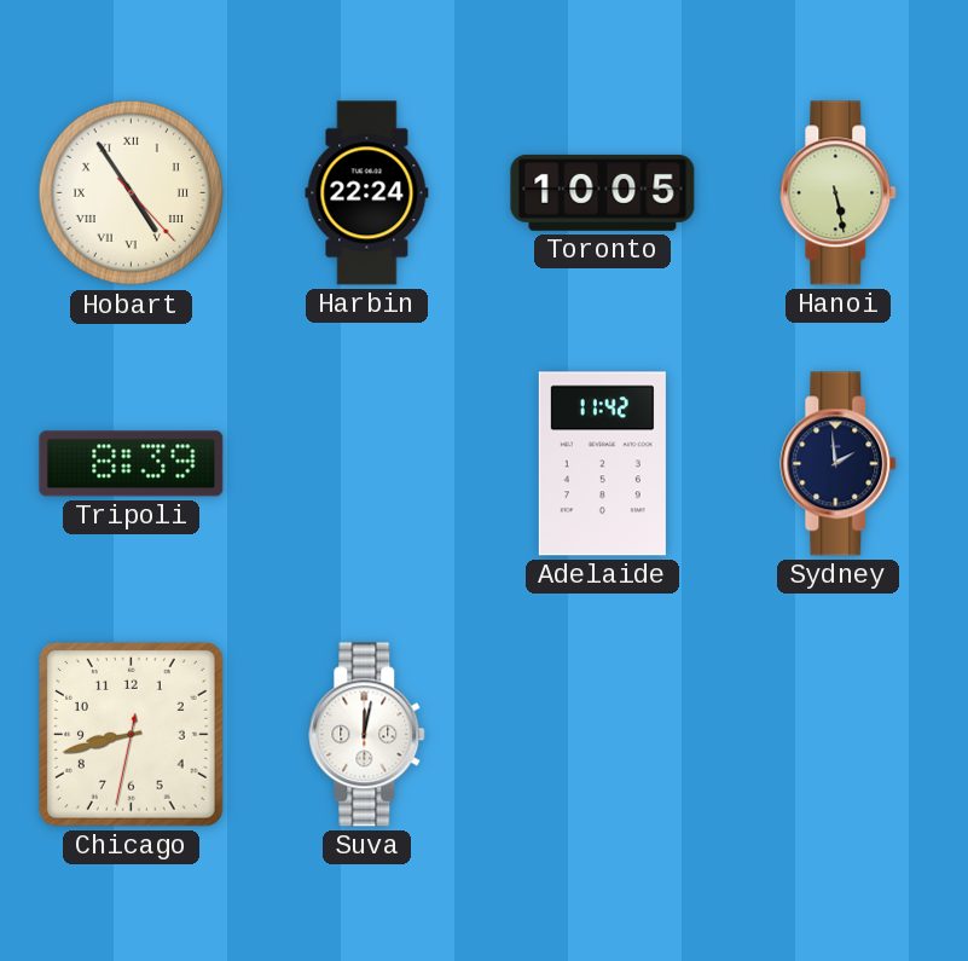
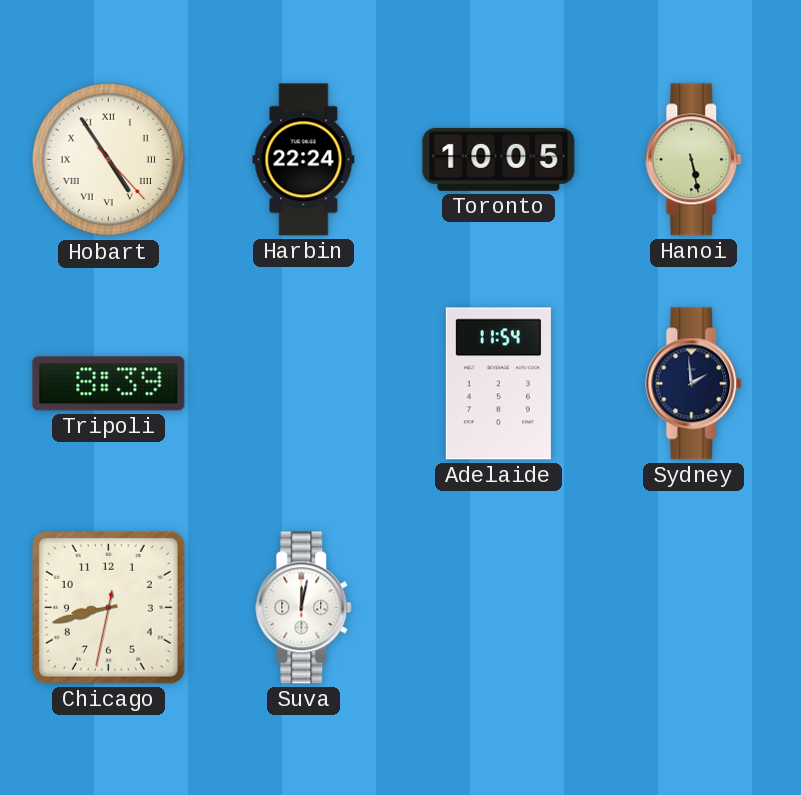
Adelaide: 11:42 -> 11:54 (498, 384)
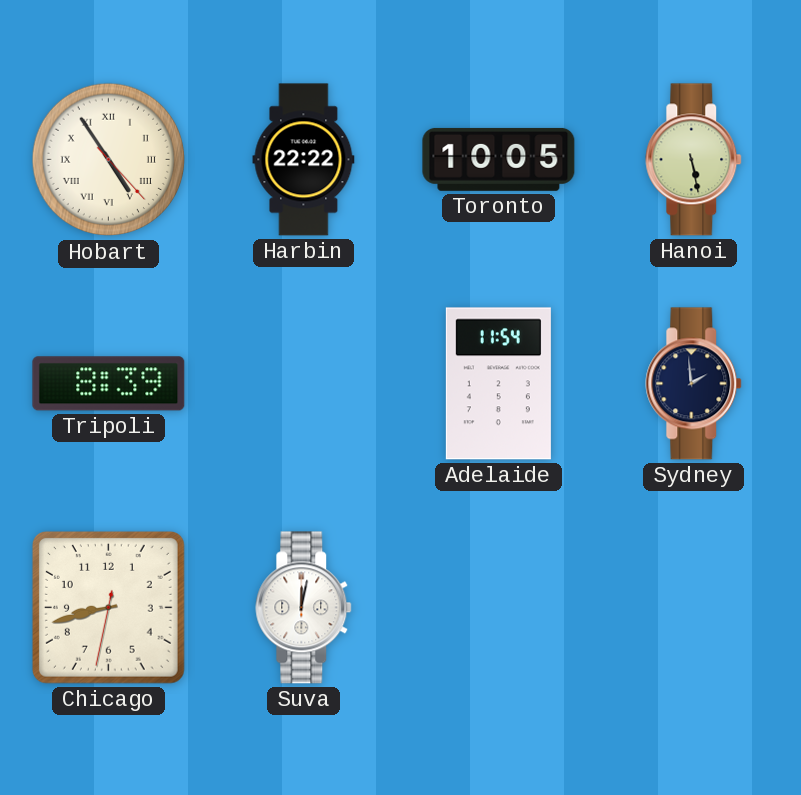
Harbin: 22:24 -> 22:22 (304, 160)
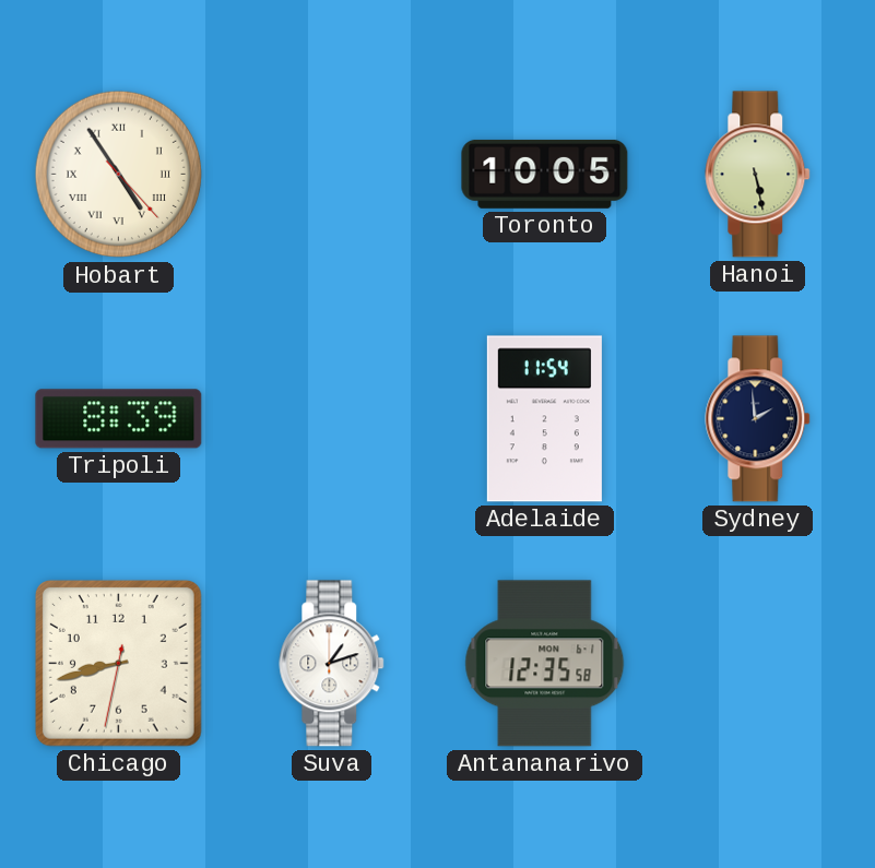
Harbin: 22:22 -> none (304, 160)
Suva: 12:02 -> 1:12 (332, 664)
Antananarivo: none -> 12:35 (545, 664)
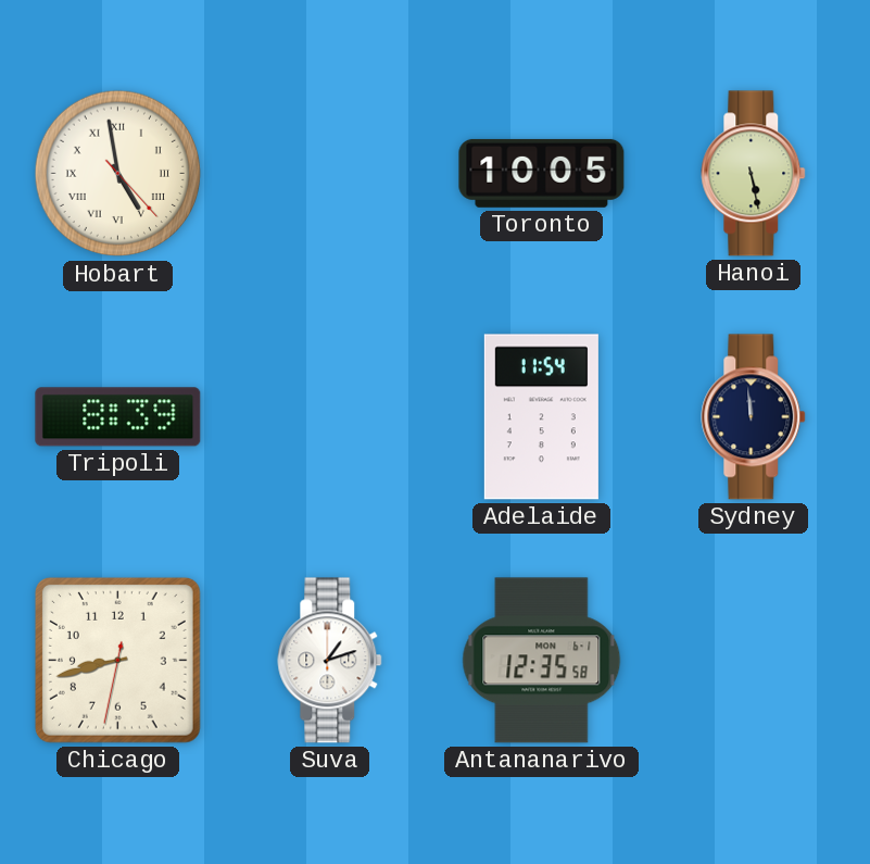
Hobart: 4:54 -> 4:58 (118, 174)
Sydney: 1:59 -> 11:59 (754, 417)
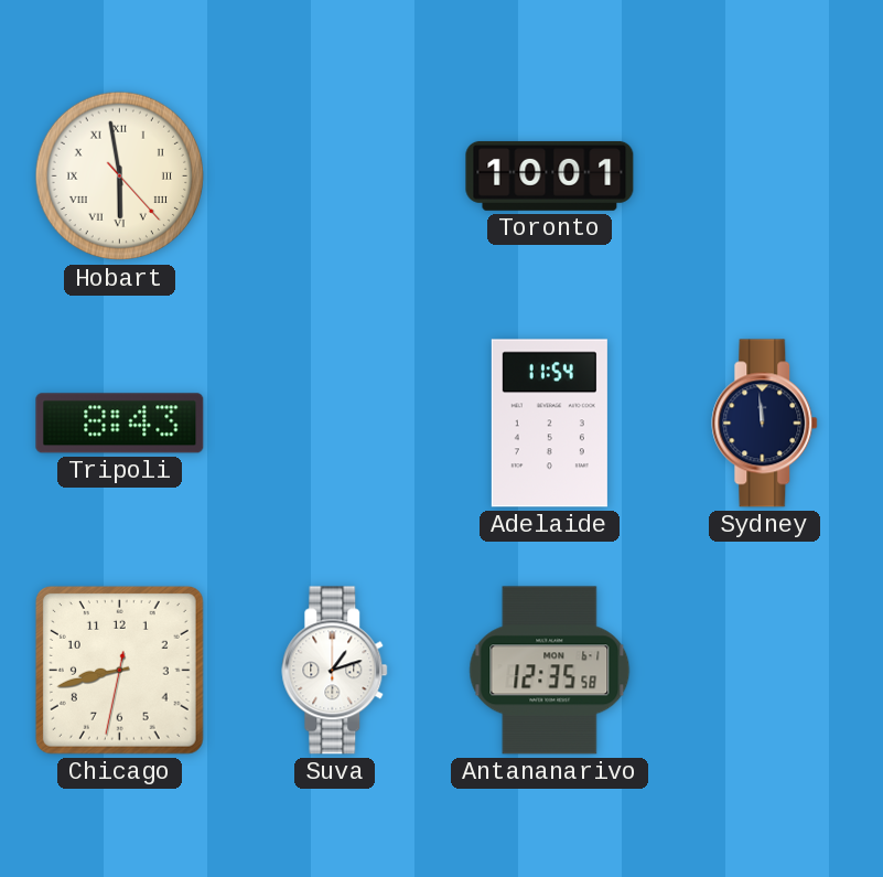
Hobart: 4:58 -> 5:58 (120, 177)
Toronto: 10:05 -> 10:01 (550, 175)
Hanoi: 5:28 -> none (754, 174)
Tripoli: 8:39 -> 8:43 (120, 424)
